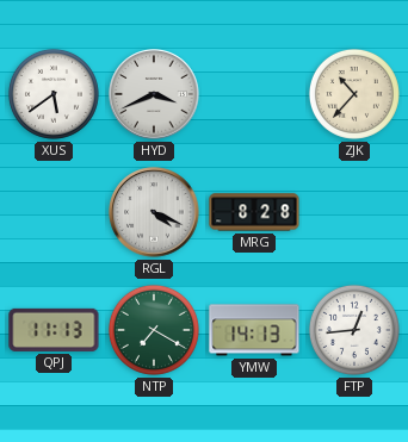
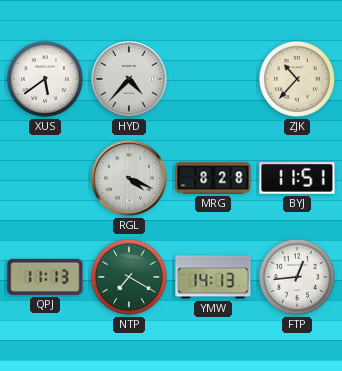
HYD: 3:41 -> 4:37 (129, 79)
BYJ: none -> 11:51 (297, 178)
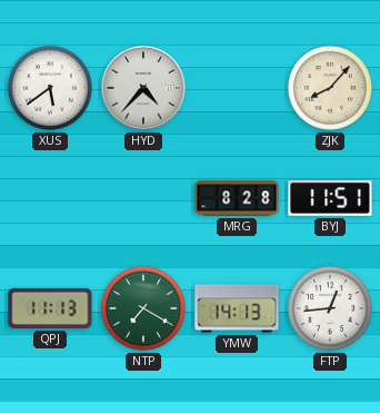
ZJK: 10:37 -> 8:07 (330, 88)
RGL: 4:19 -> none (129, 178)
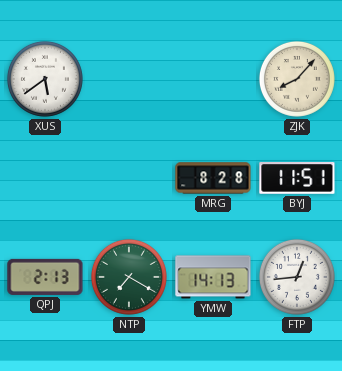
HYD: 4:37 -> none (143, 88)
QPJ: 11:13 -> 2:13 (45, 277)
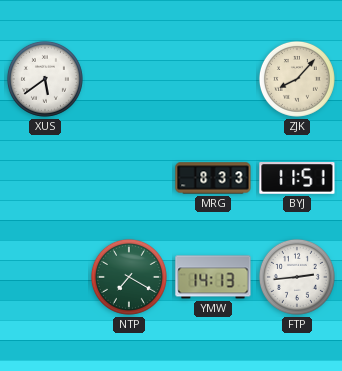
MRG: 8:28 -> 8:33 (213, 178)
QPJ: 2:13 -> none (45, 277)
FTP: 12:44 -> 2:44 (297, 277)
